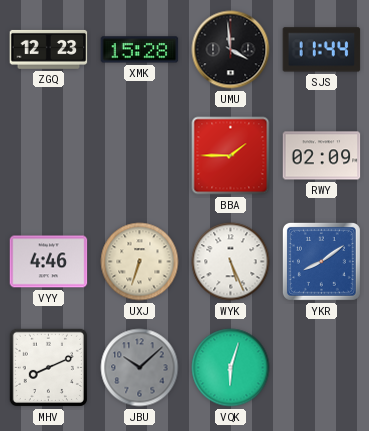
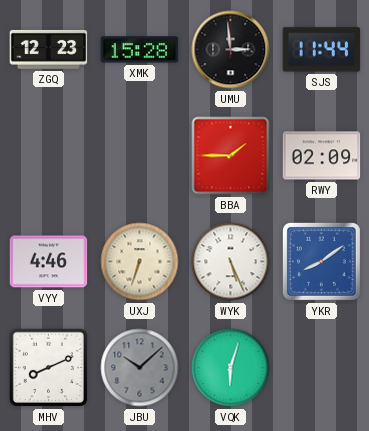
UMU: 3:59 -> 2:59 (231, 50)
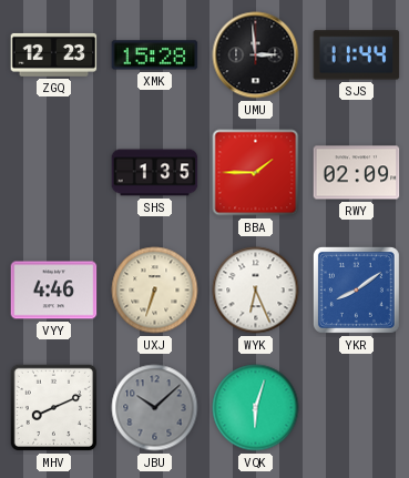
SHS: none -> 1:35 (155, 173)
WYK: 5:26 -> 6:26 (256, 291)
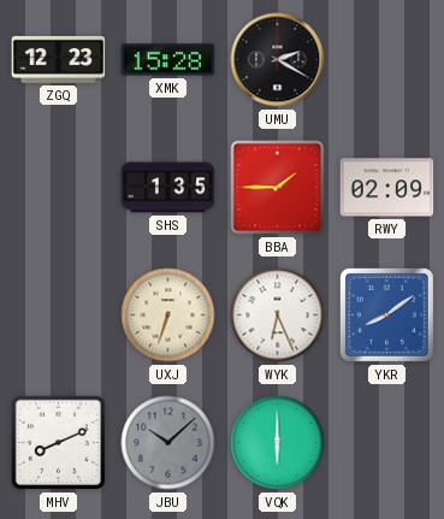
UMU: 2:59 -> 2:20 (278, 60)
SJS: 11:44 -> none (357, 55)
VYY: 4:46 -> none (54, 291)
VQK: 6:03 -> 6:00 (278, 443)
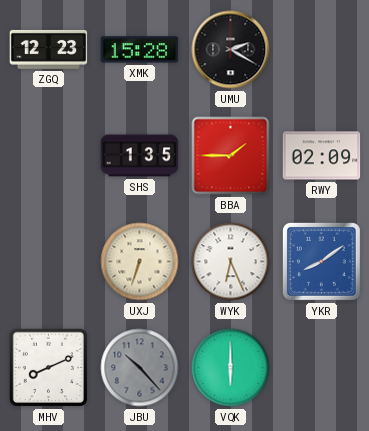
JBU: 10:08 -> 10:23 (140, 368)
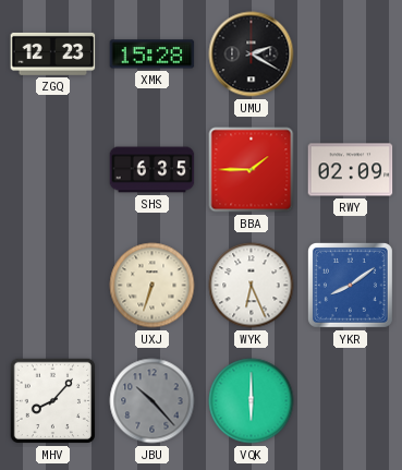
SHS: 1:35 -> 6:35 (153, 170)
MHV: 8:11 -> 8:07 (52, 400)
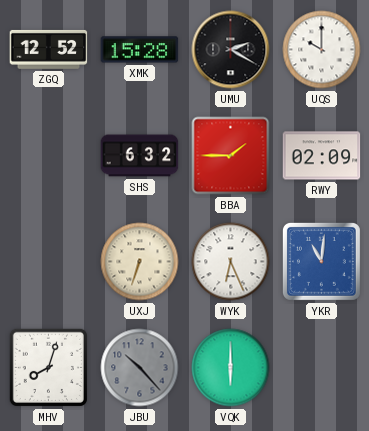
ZGQ: 12:23 -> 12:52 (49, 49)
UQS: none -> 10:00 (322, 50)
SHS: 6:35 -> 6:32 (140, 156)
YKR: 8:09 -> 11:01 (321, 261)
MHV: 8:07 -> 8:03 (48, 367)
